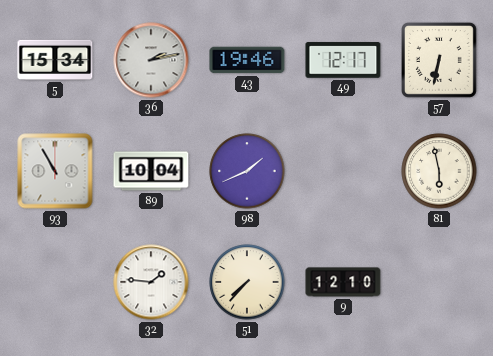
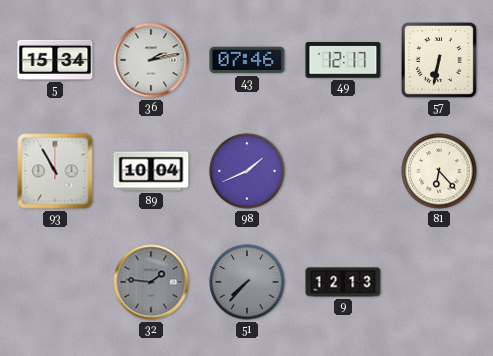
43: 19:46 -> 07:46 (247, 60)
81: 5:58 -> 6:23 (439, 171)
32 dial: white -> grey (151, 282)
51 dial: cream -> grey (247, 282)
9: 12:10 -> 12:13 (343, 282)
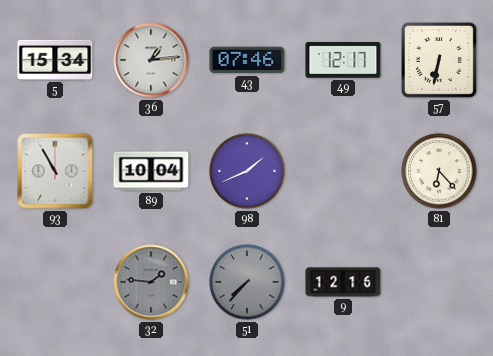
36: 2:13 -> 1:14 (151, 60)
9: 12:13 -> 12:16 (343, 282)
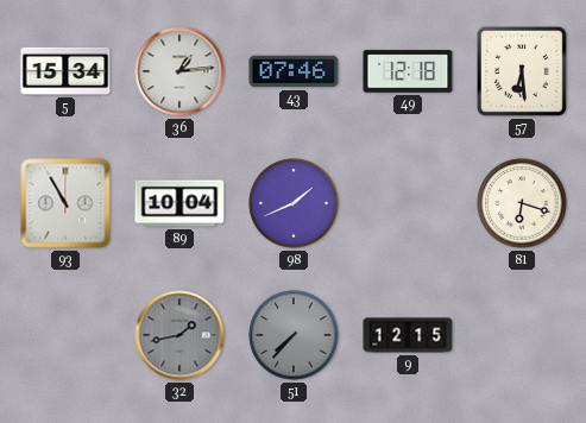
49: 12:17 -> 12:18 (408, 71)
57: 6:32 -> 6:29 (522, 71)
81: 6:23 -> 6:18 (522, 203)
32: 1:46 -> 1:43 (179, 335)
9: 12:16 -> 12:15 (408, 335)
